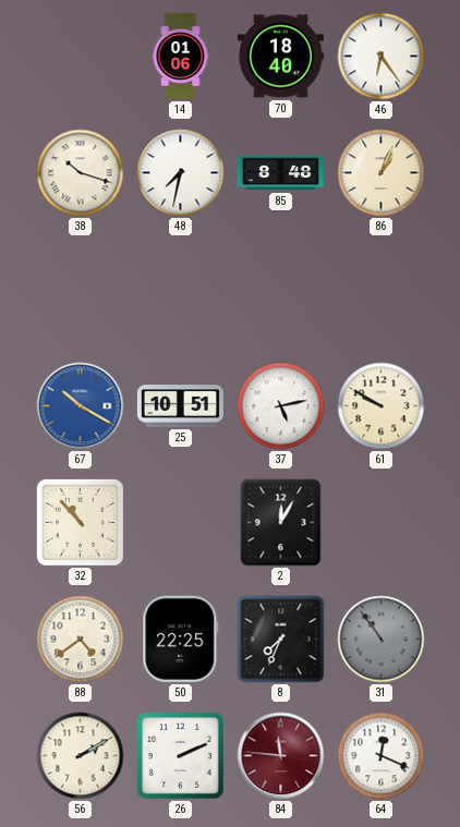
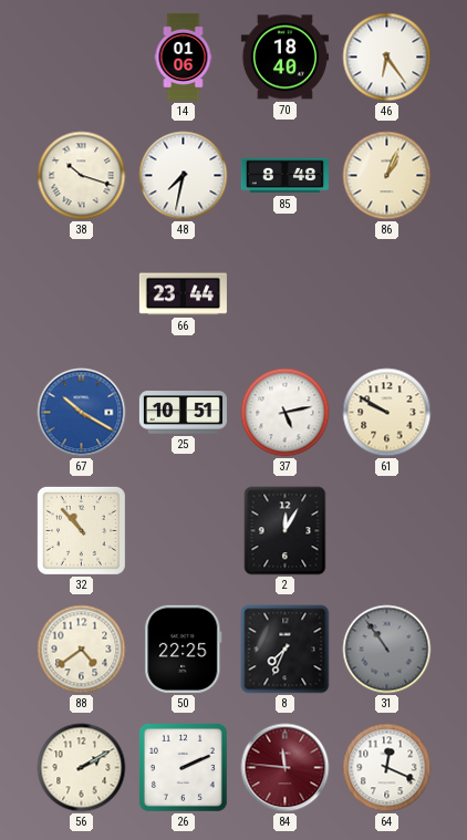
66: none -> 23:44 (183, 294)
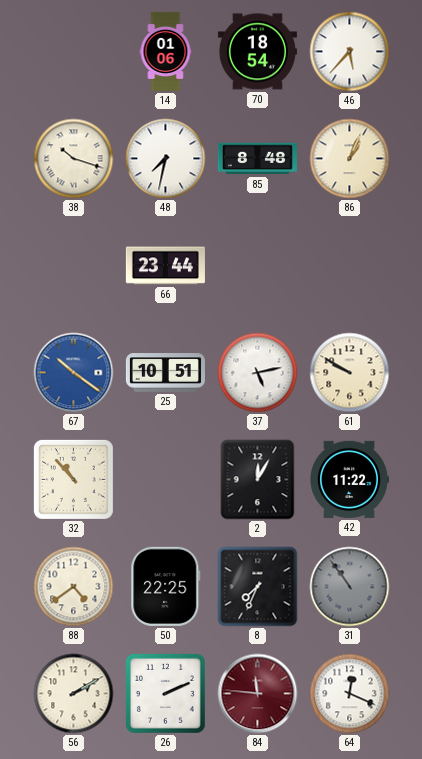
70: 18:40 -> 18:54 (257, 52)
46: 6:24 -> 5:37 (350, 52)
67: 10:20 -> 10:21 (74, 373)
42: none -> 11:22 (350, 479)
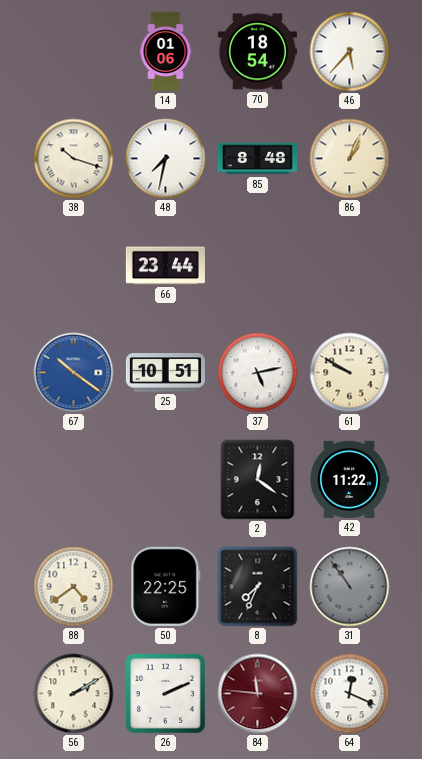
32: 10:53 -> none (73, 479)
2: 12:05 -> 12:21 (258, 480)
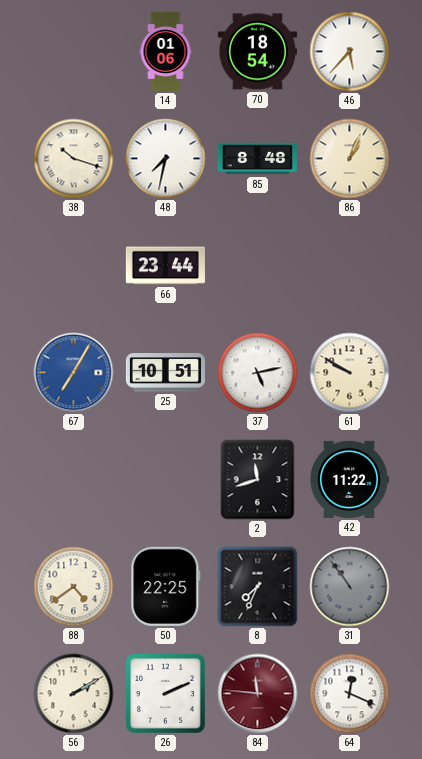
67: 10:21 -> 7:05 (74, 373)
2: 12:21 -> 11:42 (258, 480)
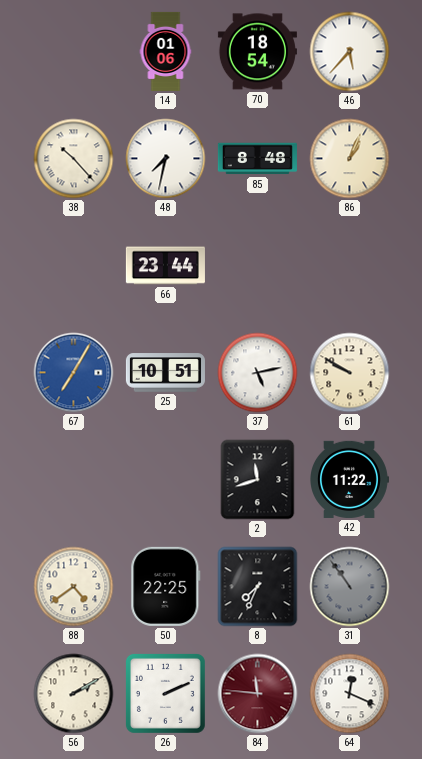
38: 10:18 -> 10:23 (74, 159)
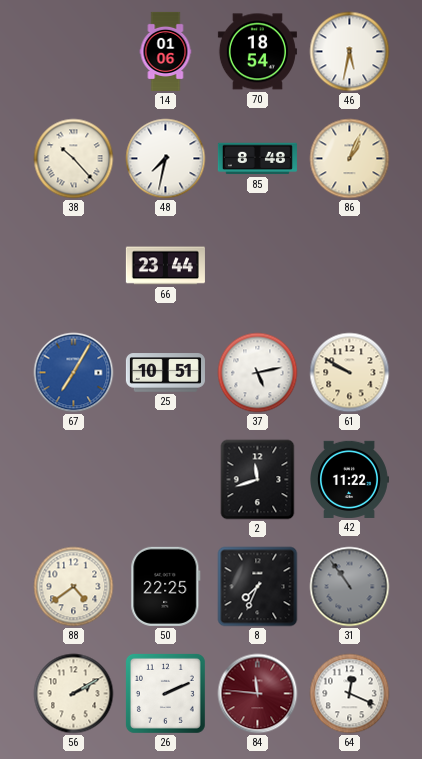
46: 5:37 -> 5:32 (350, 52)
